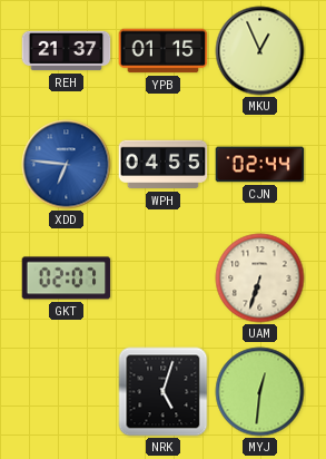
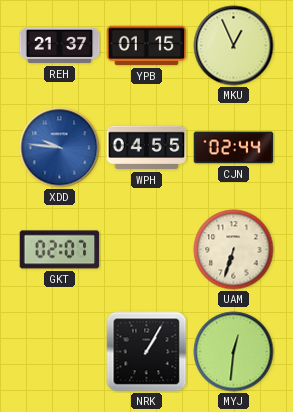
XDD: 6:46 -> 9:46 (60, 148)
NRK: 5:03 -> 1:05 (147, 352)
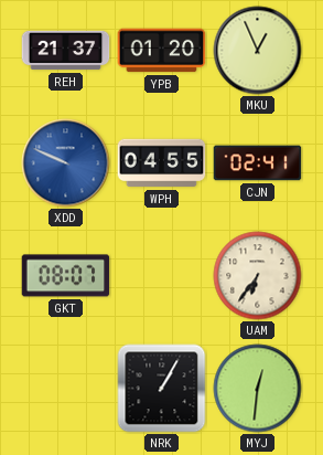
YPB: 01:15 -> 01:20 (162, 51)
XDD: 9:46 -> 9:49 (66, 163)
CJN: 02:44 -> 02:41 (258, 163)
GKT: 02:07 -> 08:07 (66, 276)
UAM: 6:33 -> 6:36 (258, 276)
